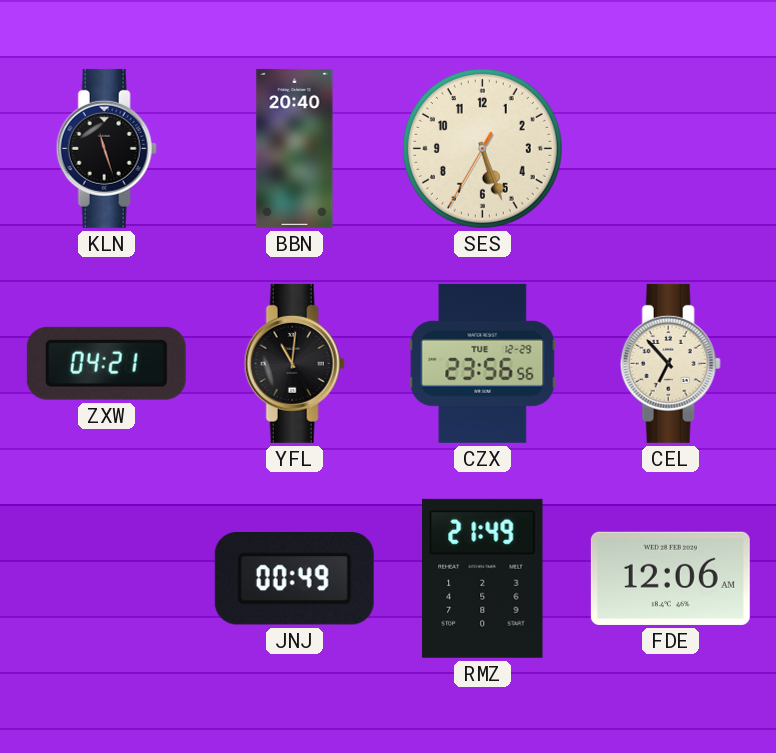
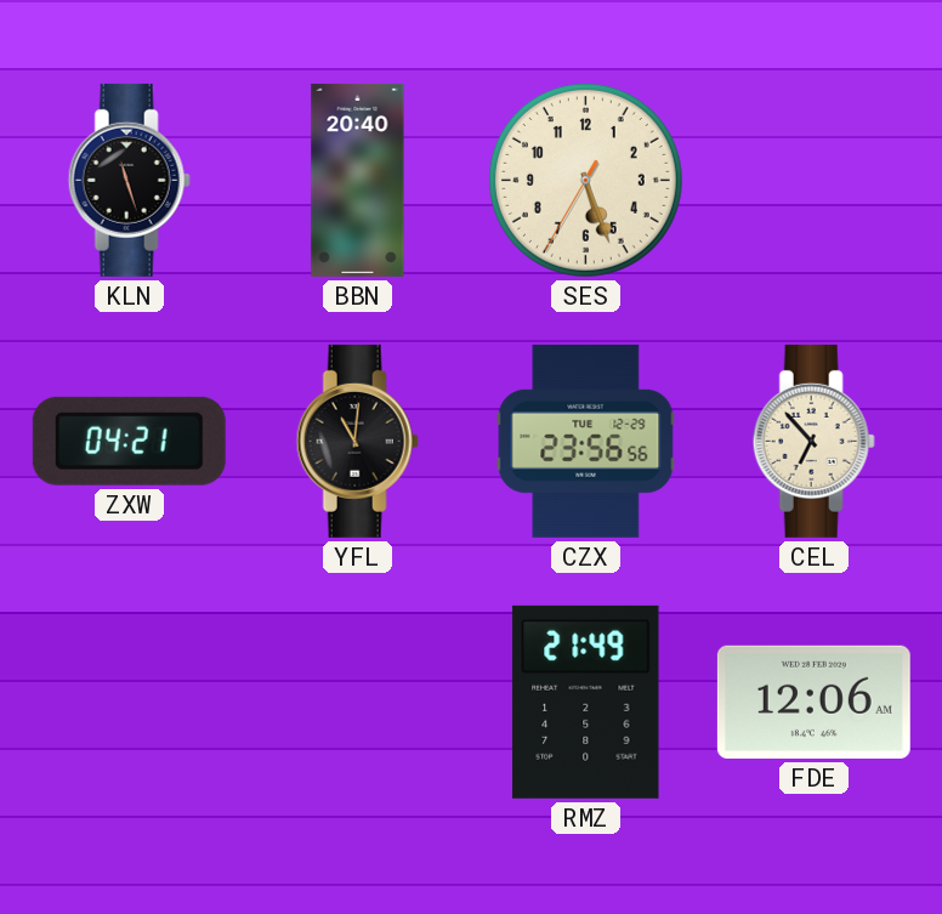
JNJ: 00:49 -> none (294, 579)
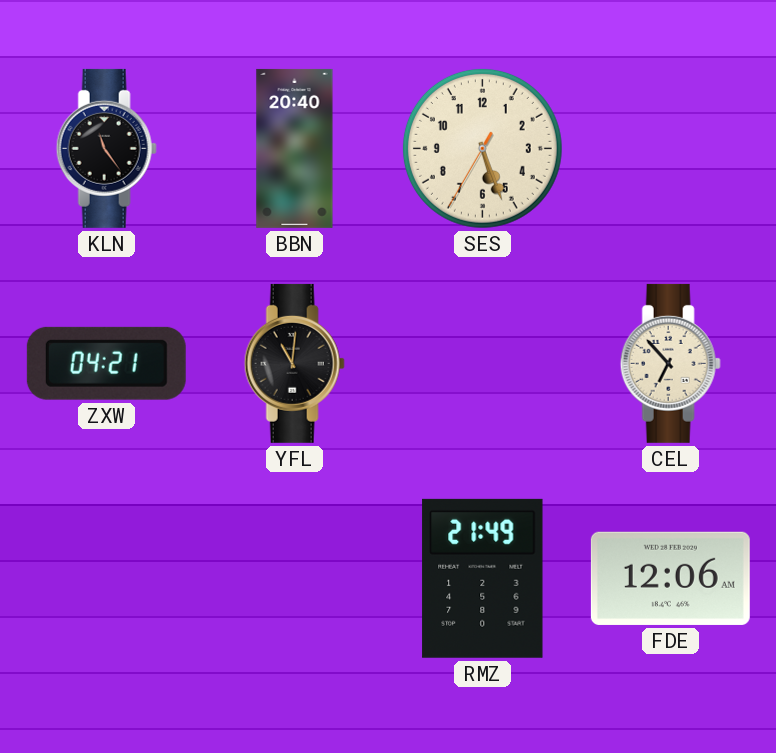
KLN: 11:27 -> 11:24 (106, 148)
CZX: 23:56 -> none (586, 441)
